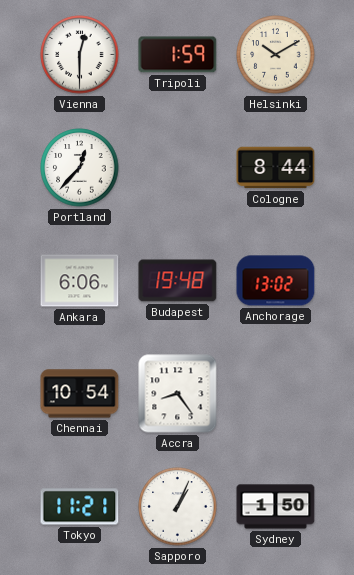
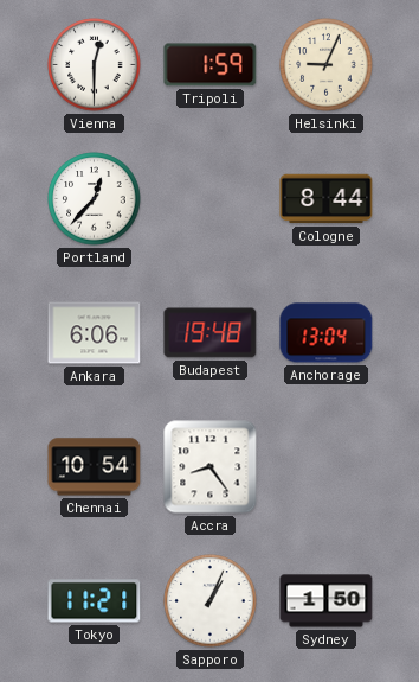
Helsinki: 10:10 -> 9:04 (327, 65)
Anchorage: 13:02 -> 13:04 (327, 333)
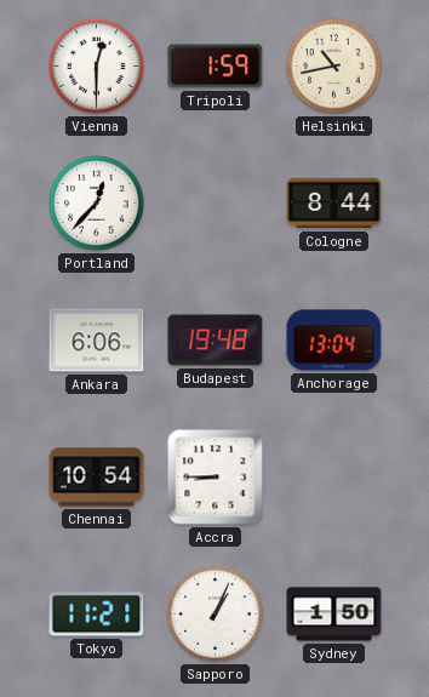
Helsinki: 9:04 -> 10:43 (334, 67)
Accra: 8:24 -> 8:45 (216, 478)
